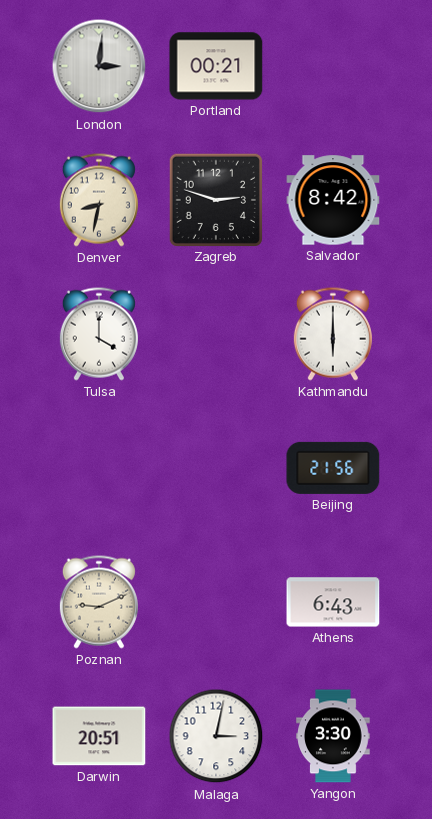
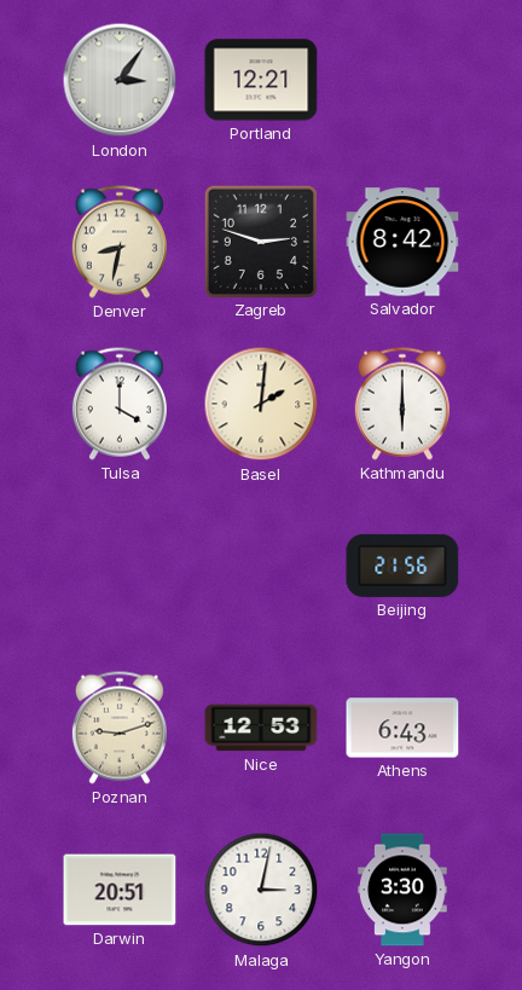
London: 3:01 -> 3:06 (120, 80)
Portland: 00:21 -> 12:21 (261, 80)
Basel: none -> 2:01 (261, 404)
Poznan: 9:11 -> 9:12 (120, 728)
Nice: none -> 12:53 (261, 728)
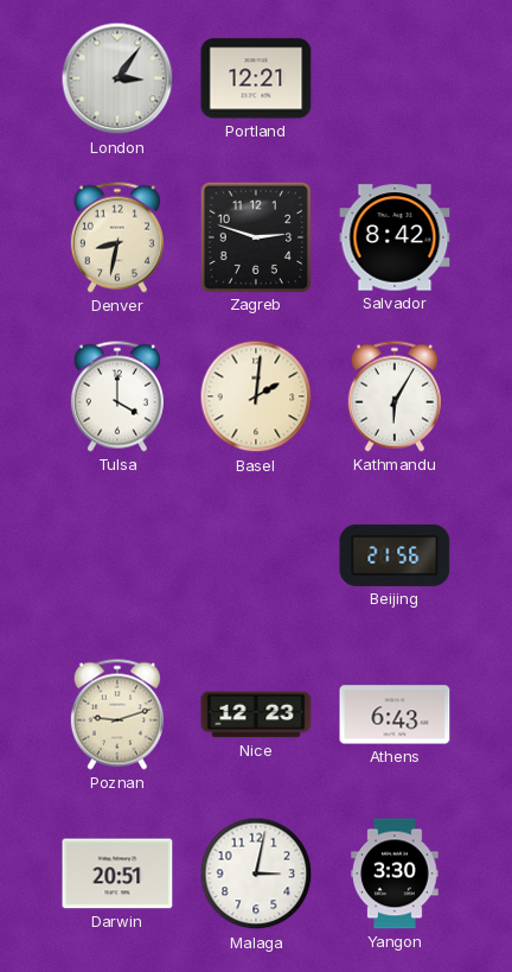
Kathmandu: 6:00 -> 6:05 (395, 396)
Nice: 12:53 -> 12:23 (256, 714)
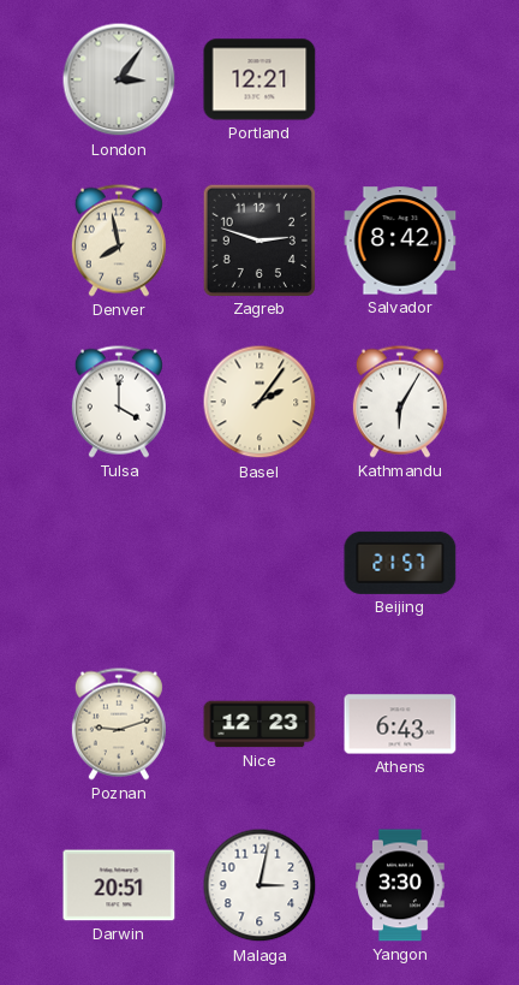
Denver: 8:32 -> 7:58 (119, 241)
Basel: 2:01 -> 2:06 (259, 402)
Beijing: 21:56 -> 21:57 (400, 563)
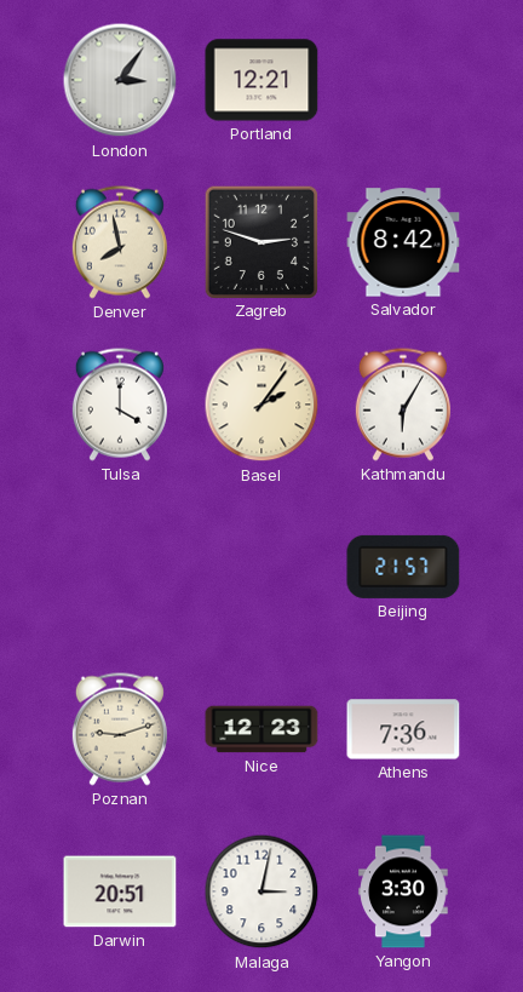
Athens: 6:43 -> 7:36 (403, 729)
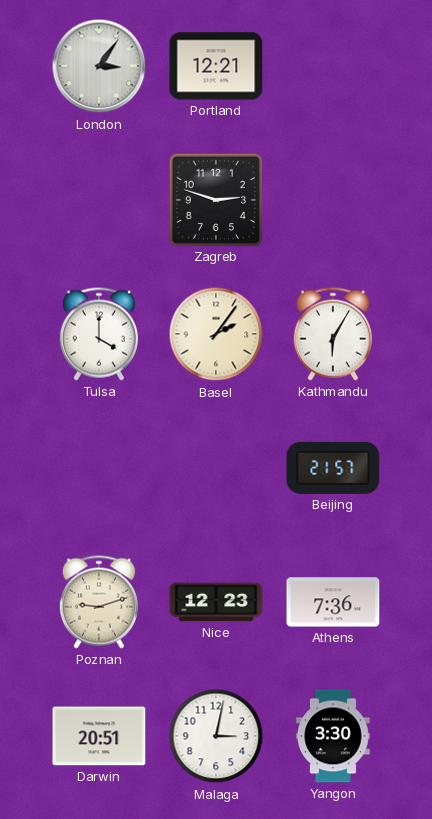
Denver: 7:58 -> none (120, 242)
Salvador: 8:42 -> none (403, 242)
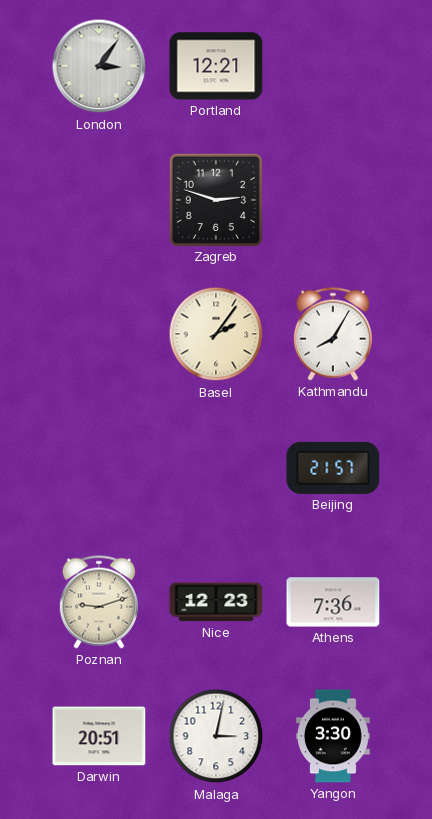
Tulsa: 4:00 -> none (99, 334)
Kathmandu: 6:05 -> 8:05 (333, 334)
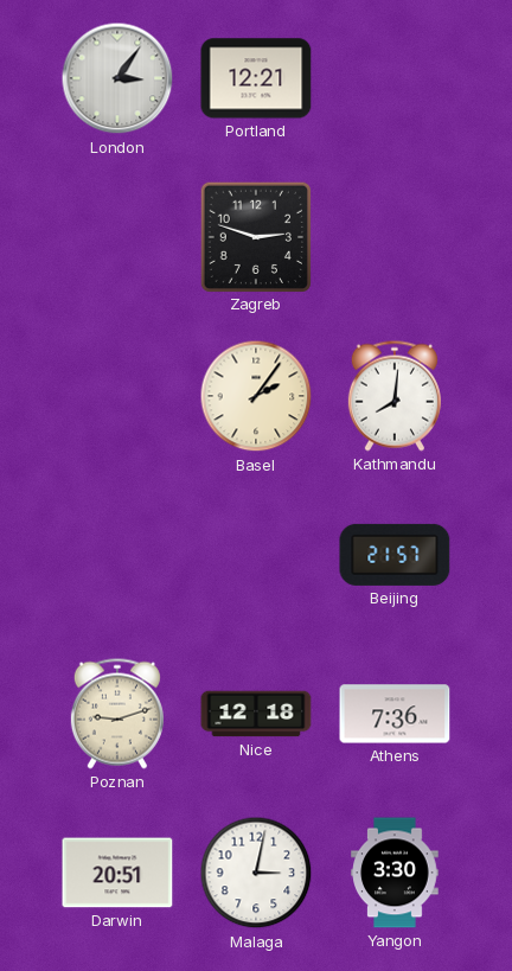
Kathmandu: 8:05 -> 8:01 (395, 396)
Nice: 12:23 -> 12:18 (256, 714)
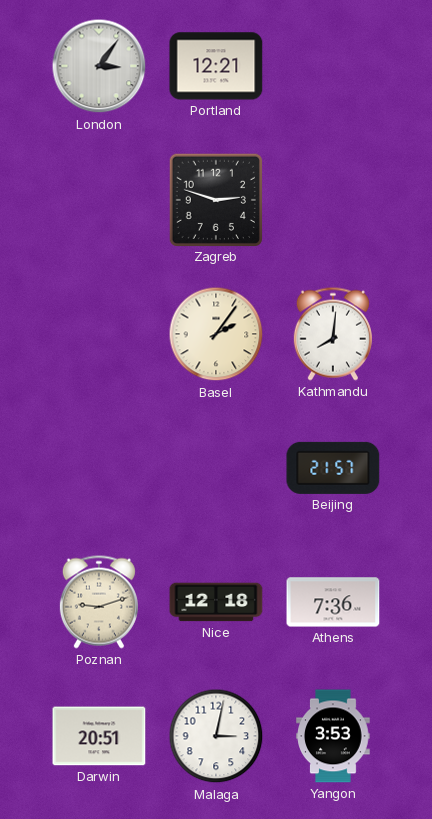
Yangon: 3:30 -> 3:53 (333, 736)
